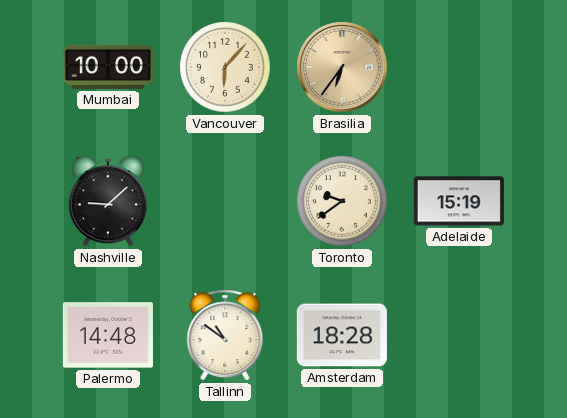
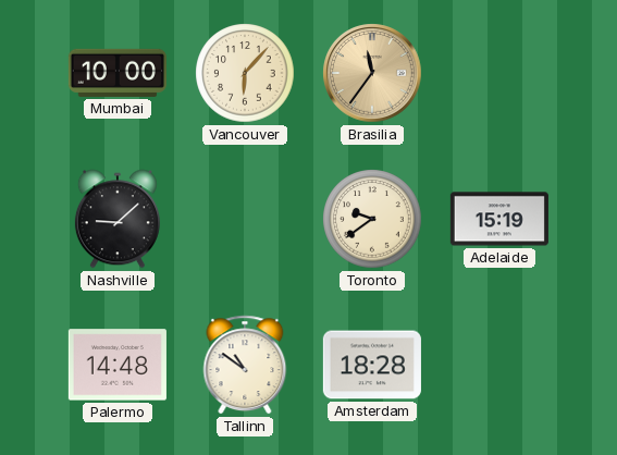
Brasilia: 6:36 -> 11:36 (372, 73)
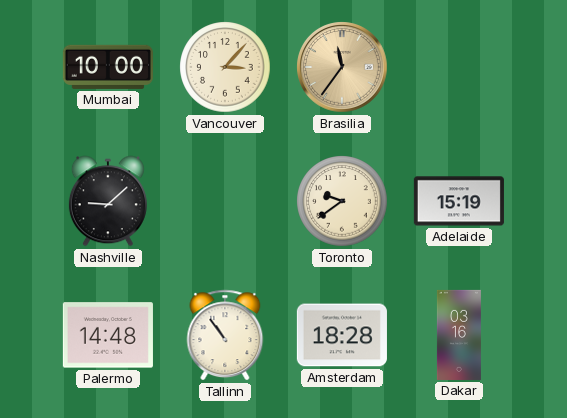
Vancouver: 6:07 -> 3:07 (225, 67)
Tallinn: 10:51 -> 10:54 (225, 335)
Dakar: none -> 03:16 (459, 335)
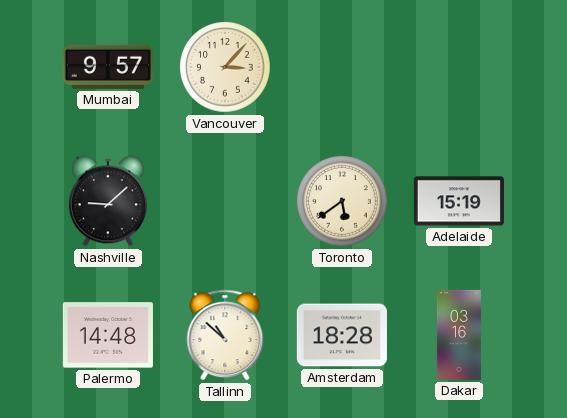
Mumbai: 10:00 -> 9:57 (108, 67)
Brasilia: 11:36 -> none (342, 67)
Toronto: 9:39 -> 5:39 (342, 201)
Tallinn: 10:54 -> 10:52 (225, 335)
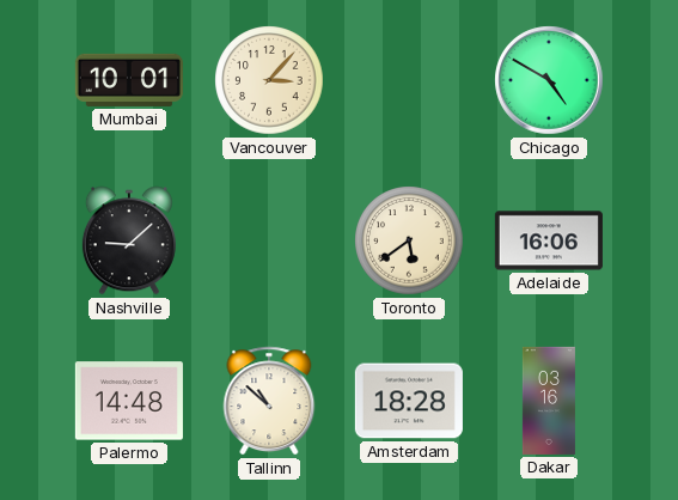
Mumbai: 9:57 -> 10:01 (129, 80)
Chicago: none -> 4:50 (549, 80)
Adelaide: 15:19 -> 16:06 (549, 240)
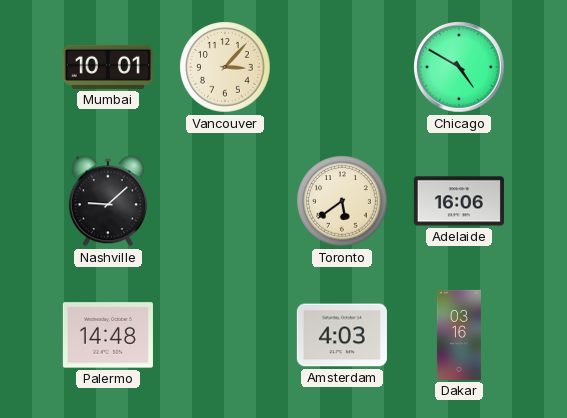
Tallinn: 10:52 -> none (269, 401)
Amsterdam: 18:28 -> 4:03 (342, 335)
